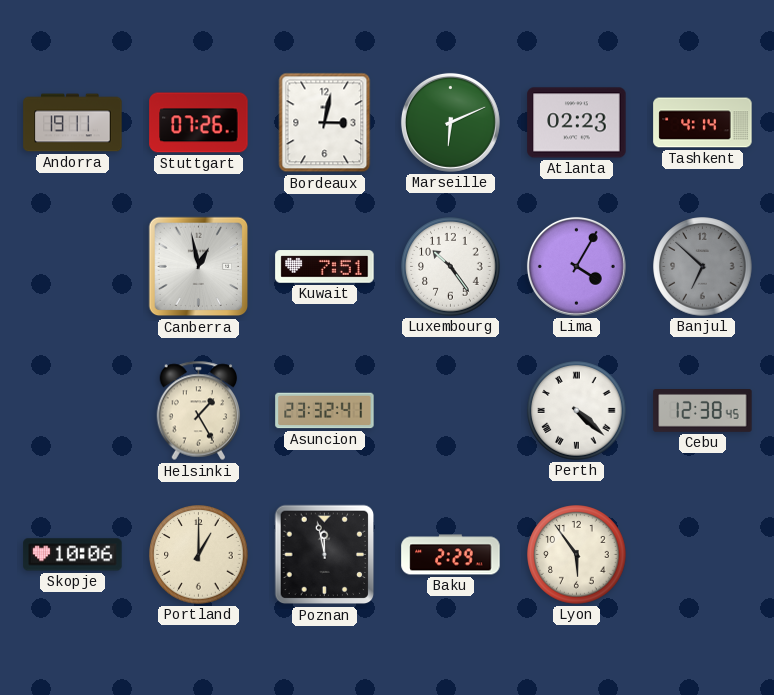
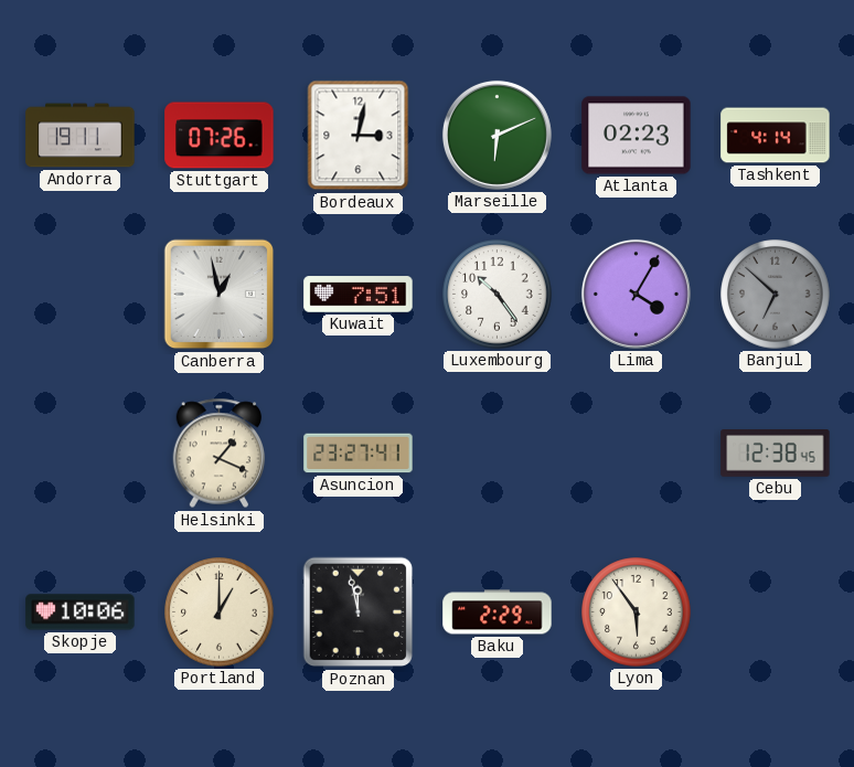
Helsinki: 1:25 -> 1:19 (220, 454)
Asuncion: 23:32 -> 23:27 (359, 454)
Perth: 4:22 -> none (577, 411)
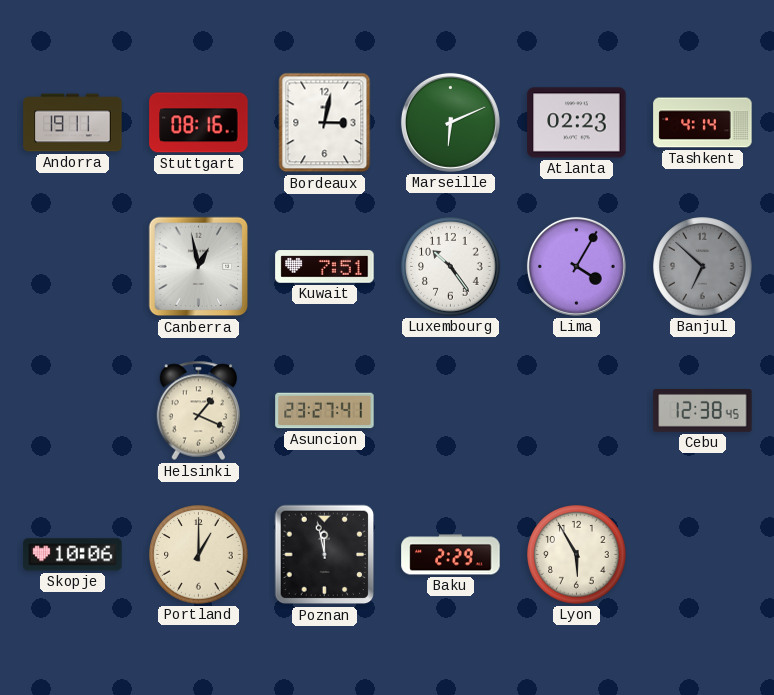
Stuttgart: 07:26 -> 08:16 (199, 123)
Lyon: 5:54 -> 5:55 (577, 555)
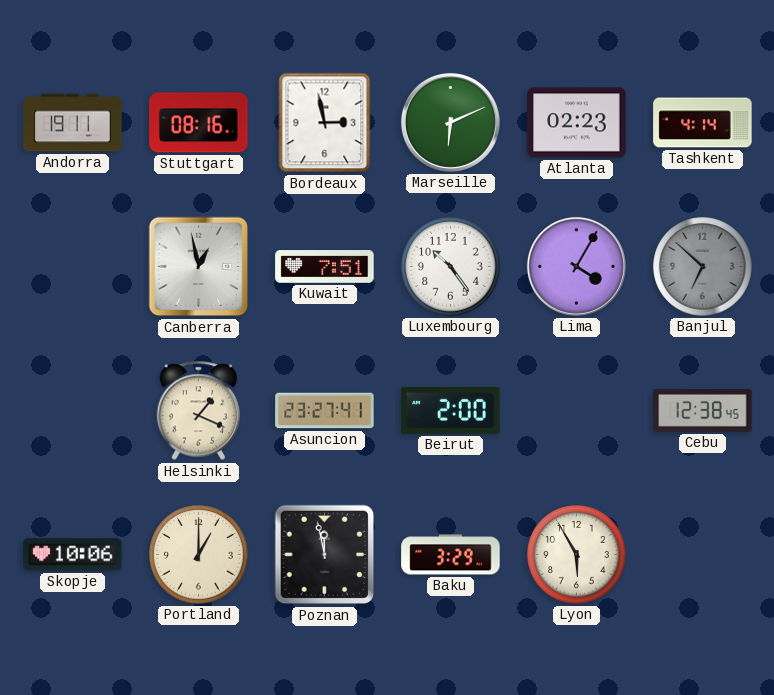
Bordeaux: 3:02 -> 2:58 (325, 123)
Beirut: none -> 2:00 (451, 410)
Baku: 2:29 -> 3:29 (451, 555)
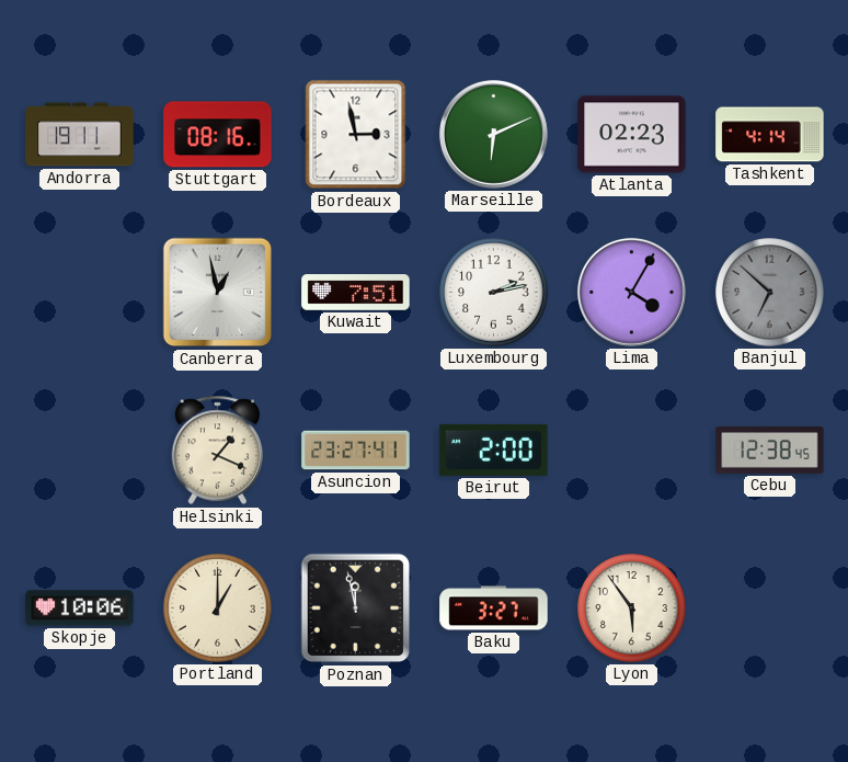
Luxembourg: 10:24 -> 2:13 (494, 293)
Baku: 3:29 -> 3:27 (494, 609)
Lyon: 5:55 -> 5:54 (632, 609)
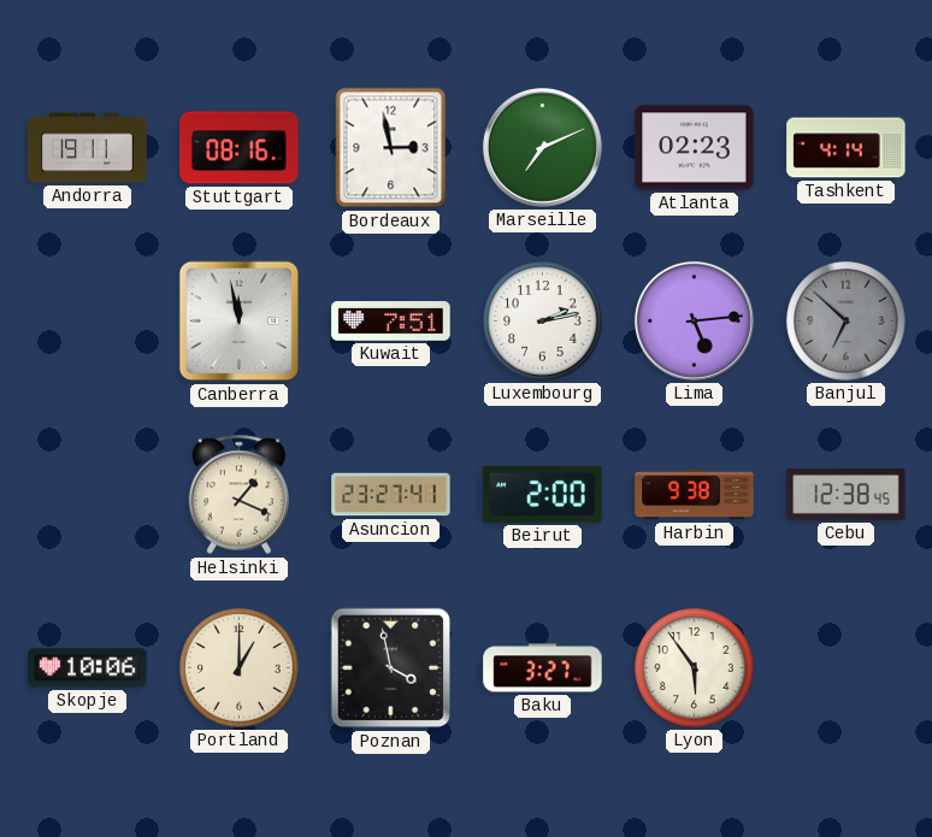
Marseille: 6:11 -> 7:11 (542, 147)
Canberra: 12:58 -> 11:58 (240, 322)
Lima: 4:05 -> 5:14 (694, 320)
Harbin: none -> 9:38 (695, 495)
Poznan: 11:58 -> 3:58 (391, 668)
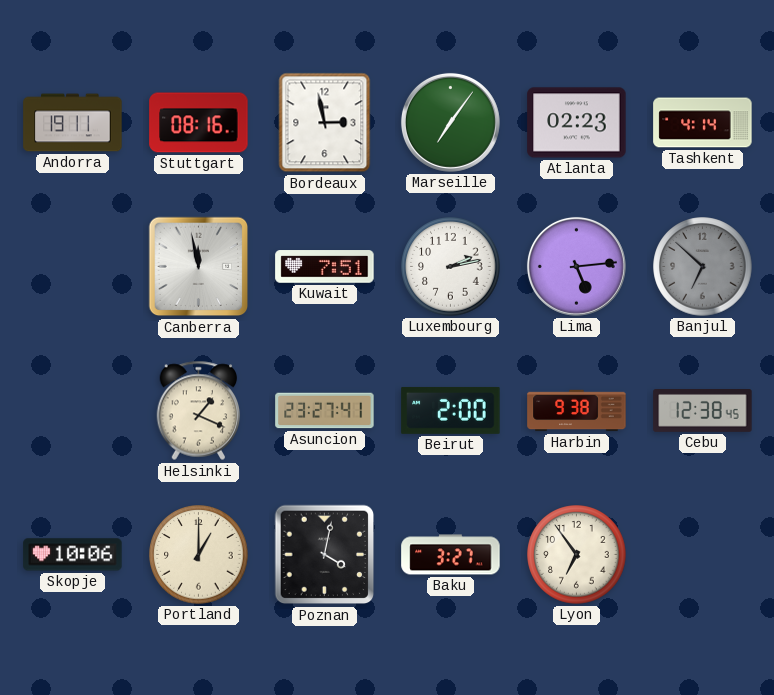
Marseille: 7:11 -> 7:06 (450, 122)
Poznan: 3:58 -> 4:02 (325, 555)
Lyon: 5:54 -> 6:54 (577, 555)
